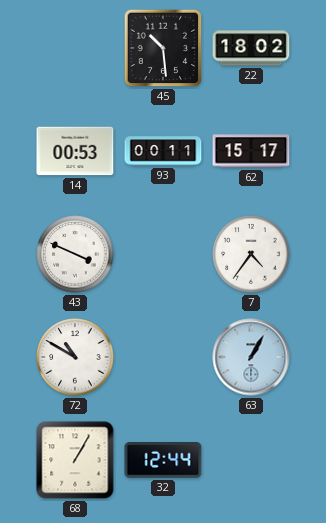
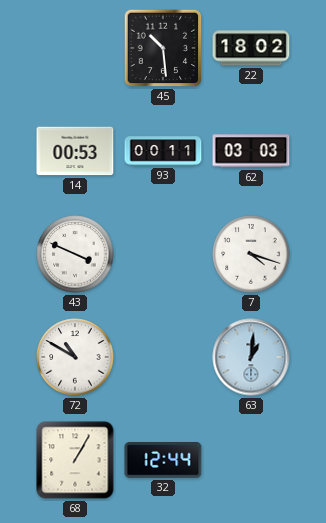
62: 15:17 -> 03:03 (251, 151)
7: 4:36 -> 4:18 (251, 254)
63: 1:05 -> 1:01 (251, 357)
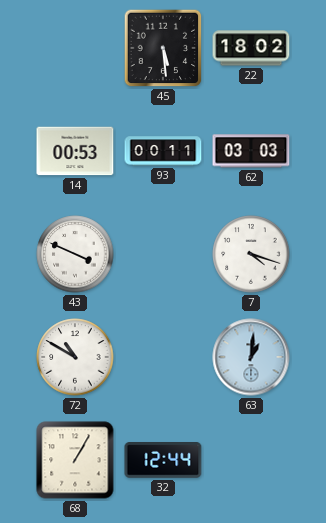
45: 10:29 -> 5:29 (163, 48)
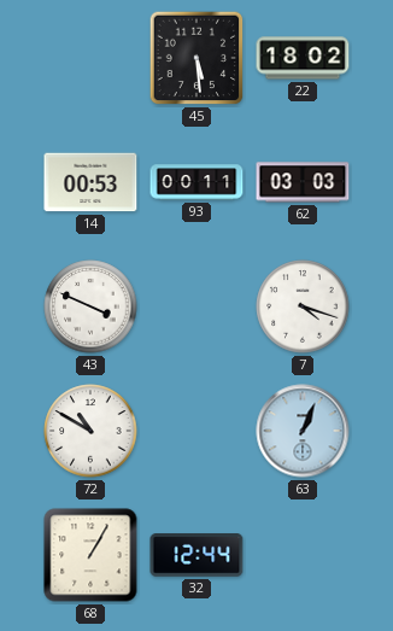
63: 1:01 -> 1:04 (303, 431)
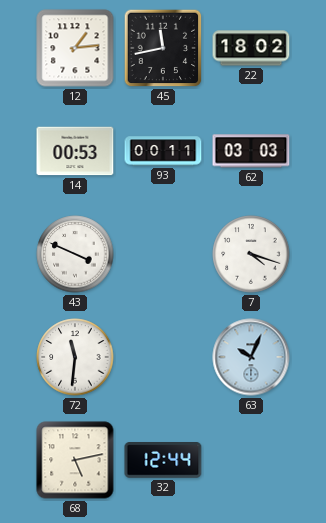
12: none -> 1:14 (75, 48)
45: 5:29 -> 11:43 (163, 48)
72: 10:50 -> 11:31 (75, 357)
63: 1:04 -> 10:04 (251, 357)
68: 1:05 -> 5:13 (75, 460)
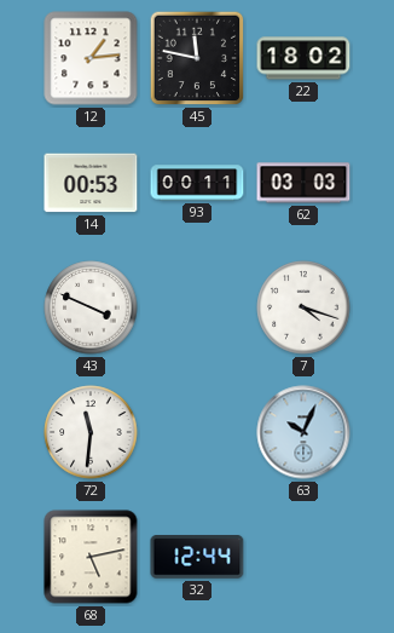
45: 11:43 -> 11:47 (197, 58)
